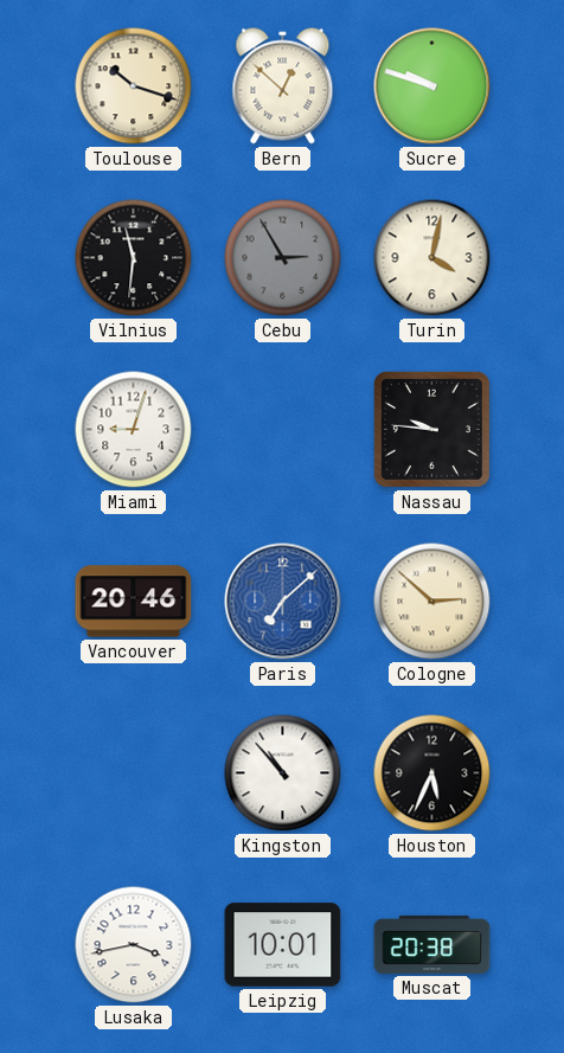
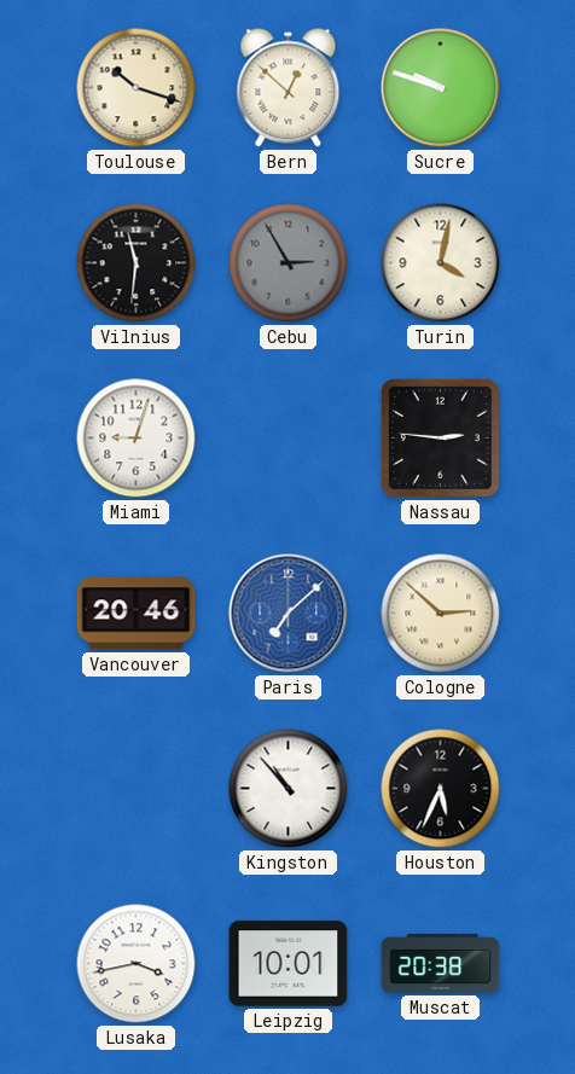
Nassau: 9:46 -> 2:46 (440, 437)
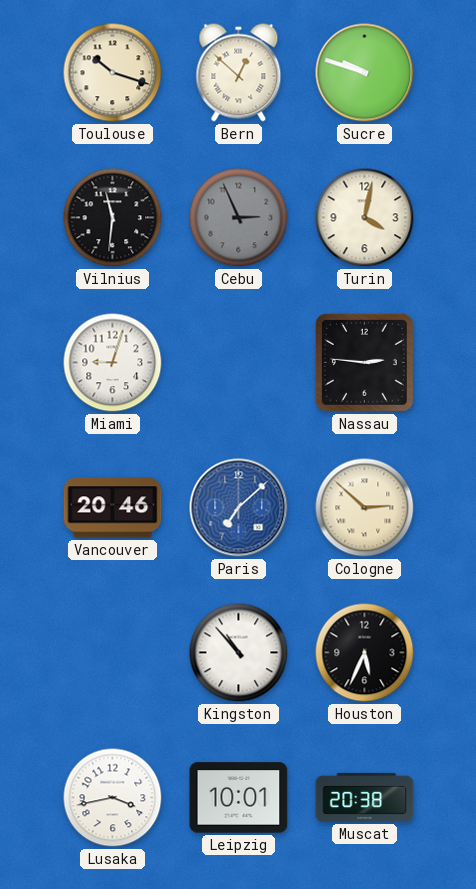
Cebu: 2:55 -> 2:56 (239, 218)
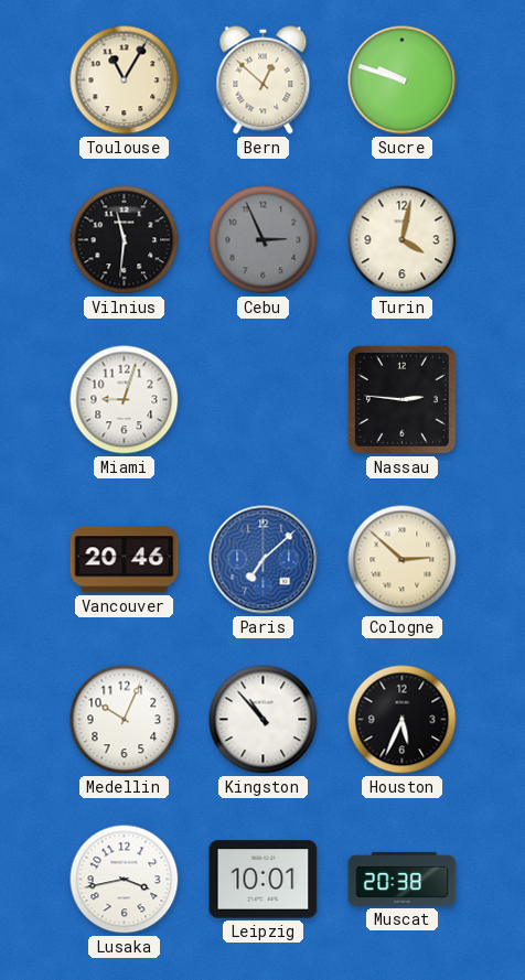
Toulouse: 10:18 -> 11:05 (125, 80)
Medellin: none -> 10:04 (125, 720)
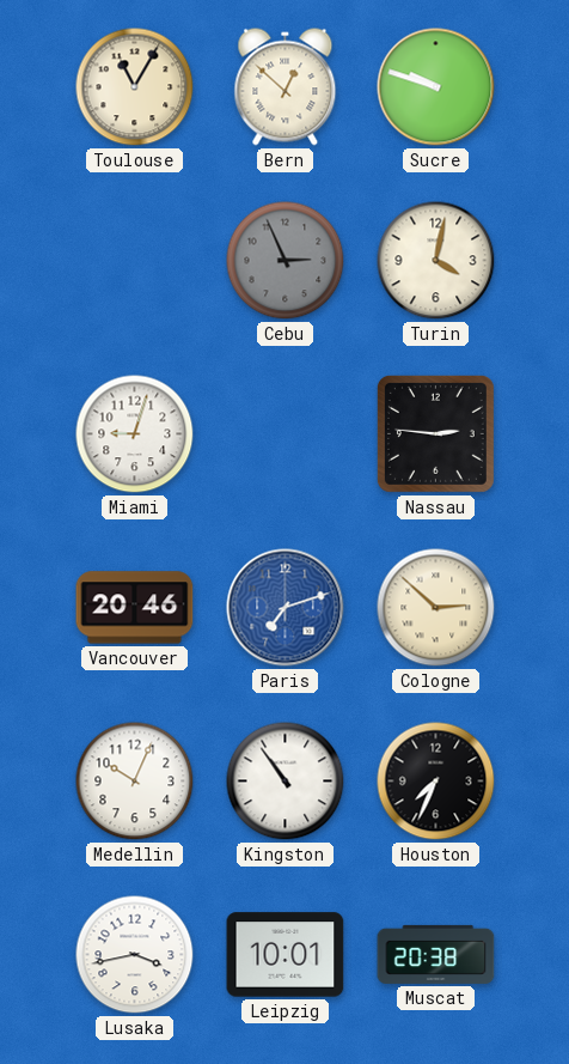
Vilnius: 11:31 -> none (125, 240)
Paris: 7:08 -> 7:12 (286, 608)
Kingston: 10:53 -> 10:54 (286, 782)
Houston: 5:34 -> 7:34 (436, 782)
